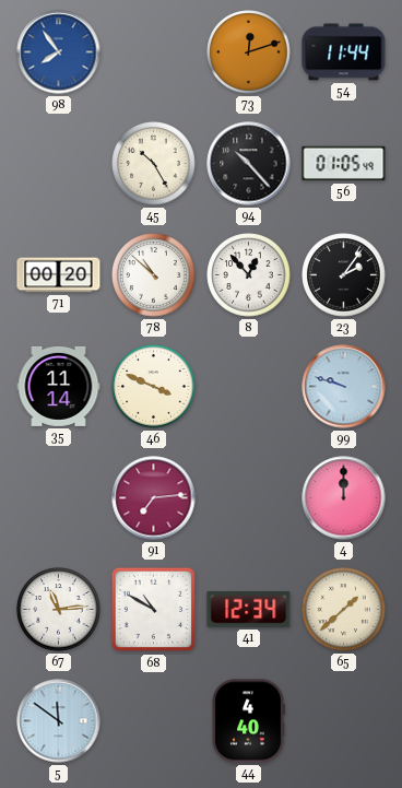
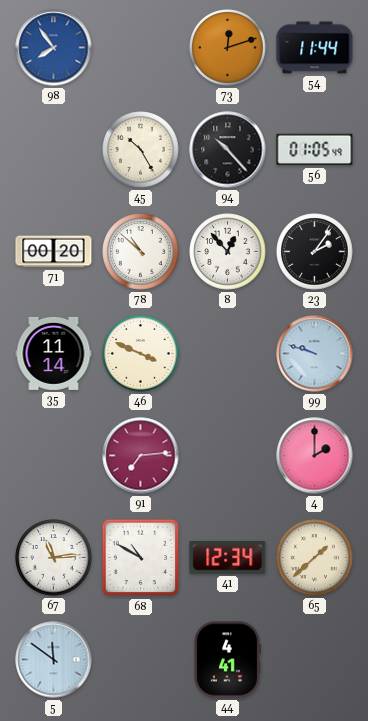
4: 12:00 -> 2:00 (315, 456)
44: 4:40 -> 4:41 (227, 660)
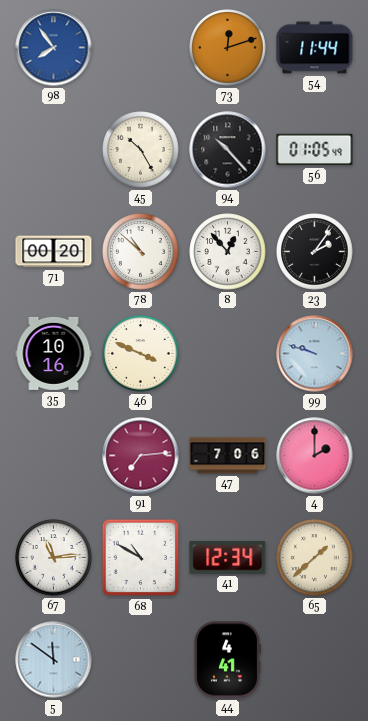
35: 11:14 -> 10:16 (54, 353)
47: none -> 7:06 (228, 456)
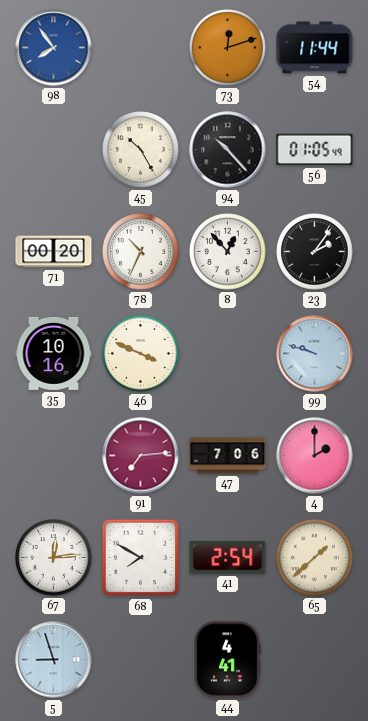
78: 10:52 -> 10:34 (141, 252)
67: 11:14 -> 12:14 (54, 558)
68: 10:50 -> 7:50 (141, 558)
41: 12:34 -> 2:54 (228, 557)
5: 11:51 -> 8:57 (54, 660)
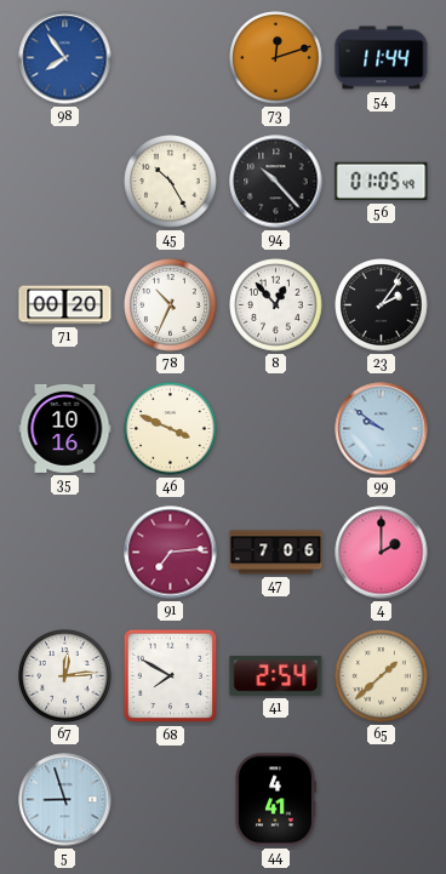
99: 9:48 -> 9:51 (382, 429)
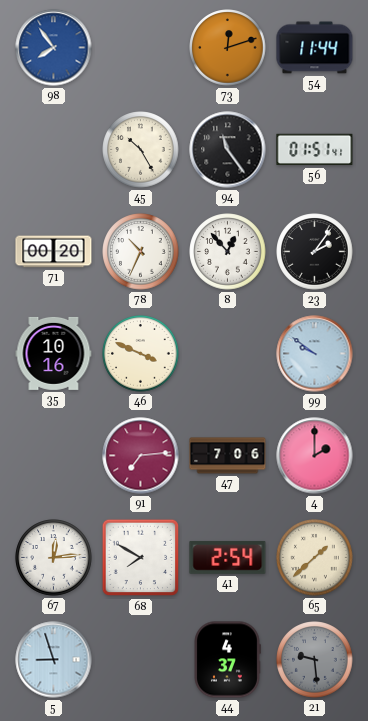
94: 10:23 -> 11:24 (228, 150)
56: 01:05 -> 01:51 (315, 150)
44: 4:41 -> 4:37 (227, 660)
21: none -> 9:29 (315, 660)
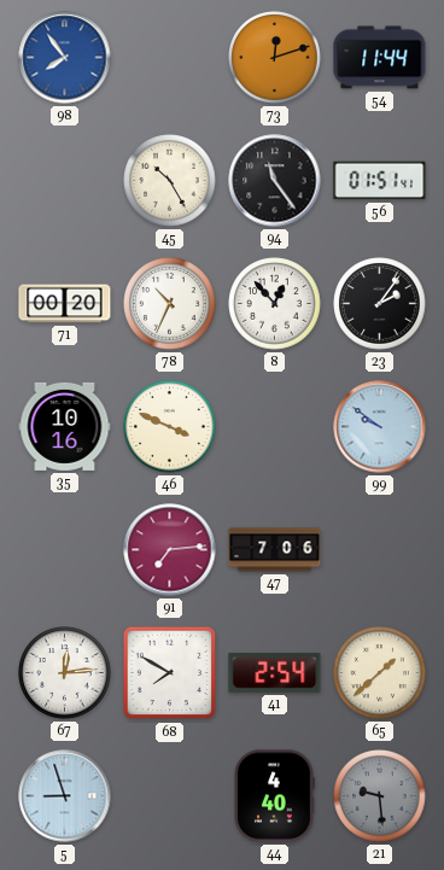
4: 2:00 -> none (315, 456)
44: 4:37 -> 4:40 (274, 796)
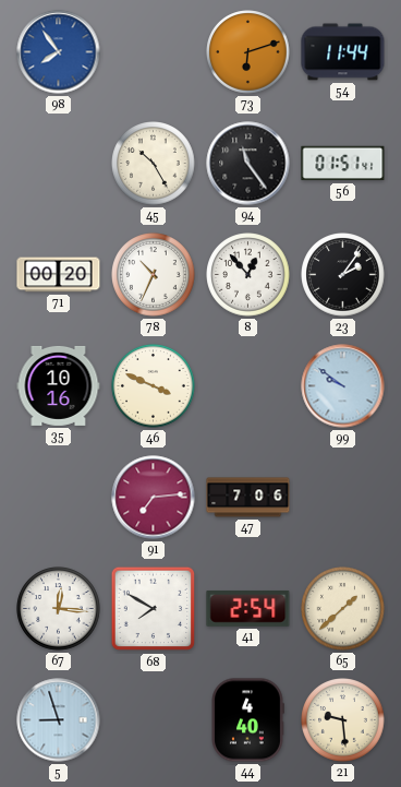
73: 12:12 -> 6:12 (248, 52)
67: 12:14 -> 12:16 (59, 609)
21 dial: grey -> cream (343, 720)
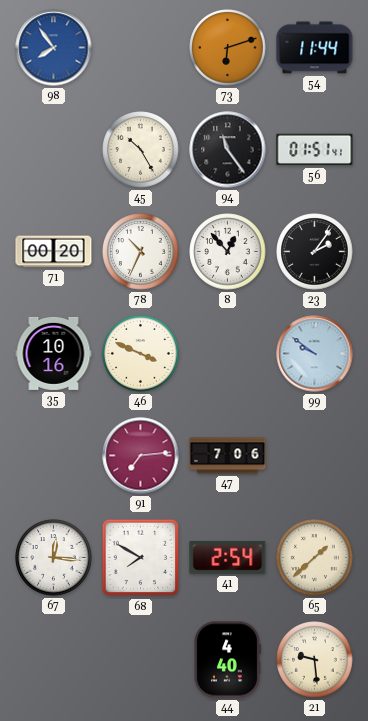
5: 8:57 -> none (59, 720)
